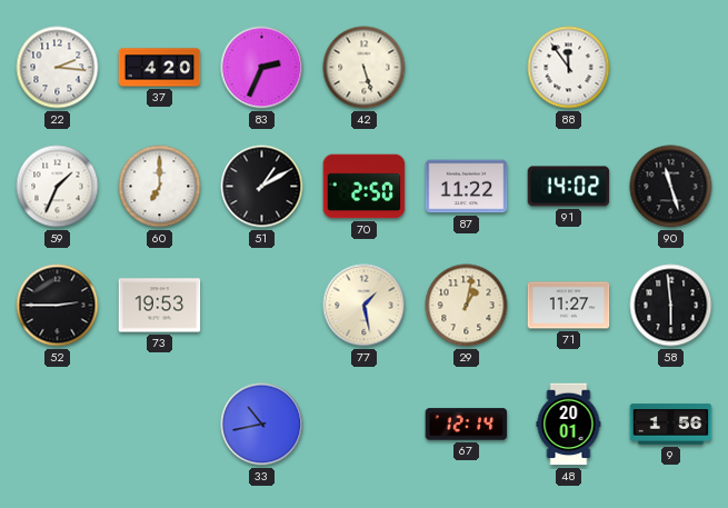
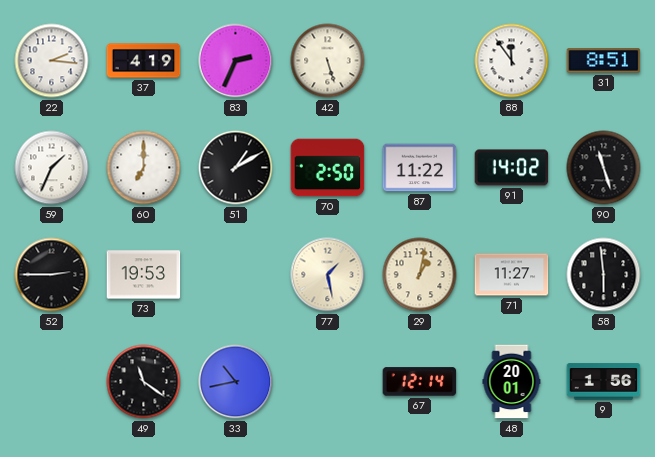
37: 4:20 -> 4:19 (144, 61)
31: none -> 8:51 (604, 61)
49: none -> 11:21 (144, 382)
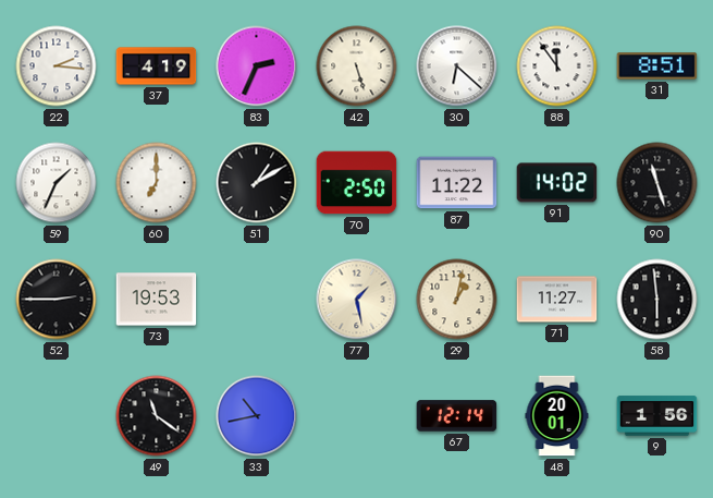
30: none -> 6:22 (457, 66)
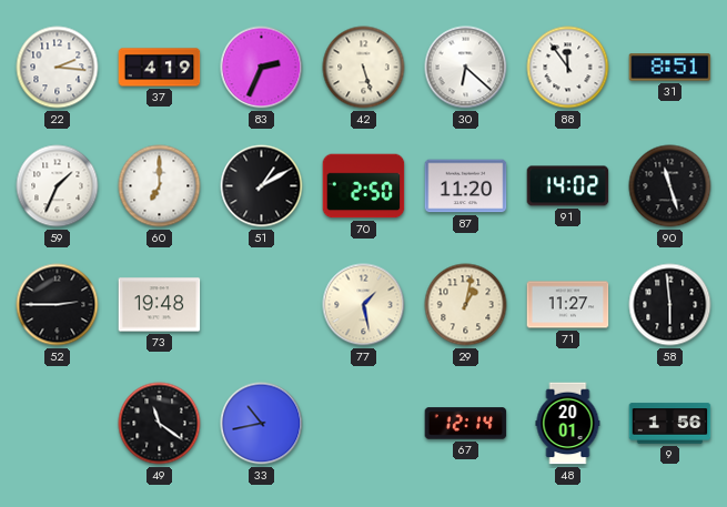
87: 11:22 -> 11:20 (466, 186)
73: 19:53 -> 19:48 (160, 305)
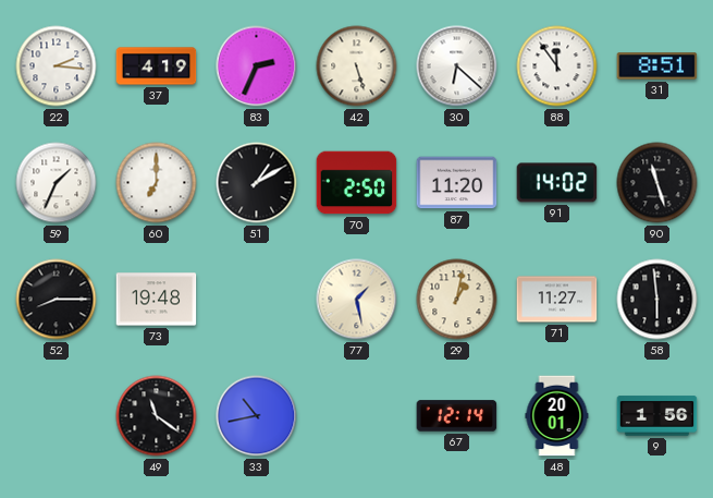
52: 2:45 -> 8:15 (57, 300)
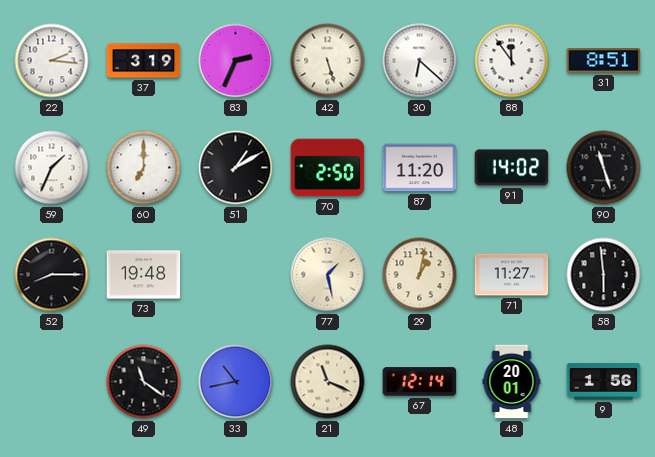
37: 4:19 -> 3:19 (144, 61)
21: none -> 11:19 (328, 382)
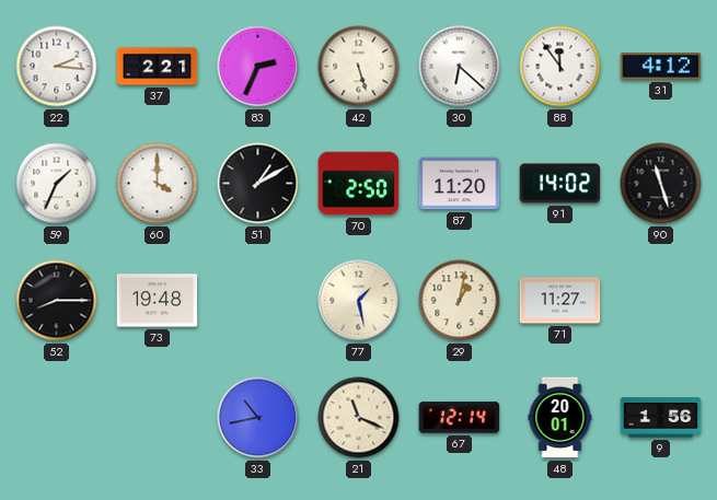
37: 3:19 -> 2:21 (158, 67)
31: 8:51 -> 4:12 (661, 67)
60: 7:00 -> 4:00 (158, 184)
58: 5:59 -> none (604, 275)
49: 11:21 -> none (144, 382)
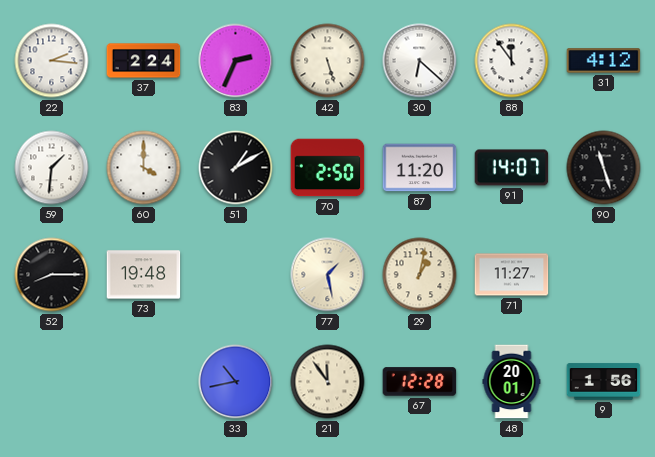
37: 2:21 -> 2:24 (144, 61)
59: 1:34 -> 1:31 (52, 168)
91: 14:02 -> 14:07 (512, 168)
21: 11:19 -> 11:54 (328, 382)
67: 12:14 -> 12:28 (420, 382)
